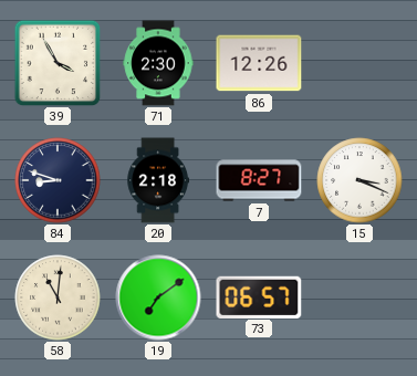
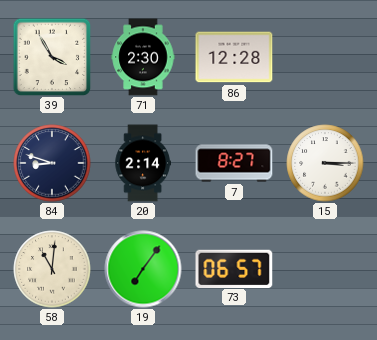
86: 12:26 -> 12:28 (234, 57)
20: 2:18 -> 2:14 (142, 163)
15: 3:19 -> 3:15 (325, 163)
19: 7:09 -> 7:06 (143, 269)
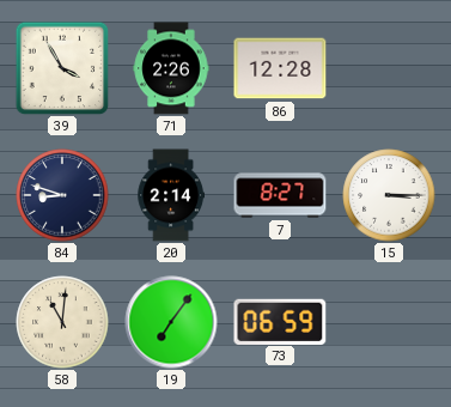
71: 2:30 -> 2:26 (171, 68)
73: 06:57 -> 06:59 (280, 321)
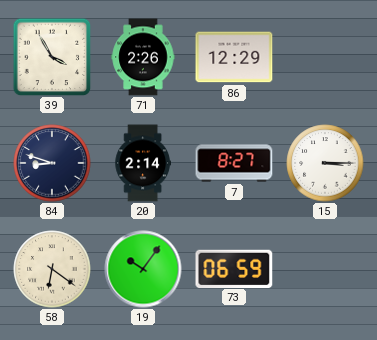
86: 12:28 -> 12:29 (234, 57)
58: 11:01 -> 6:21 (52, 269)
19: 7:06 -> 10:06 (143, 269)
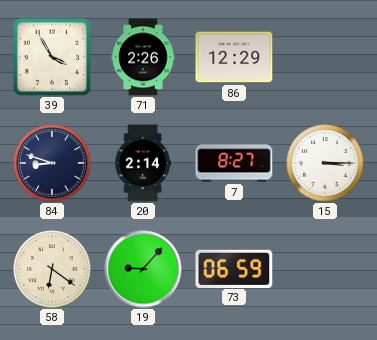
19: 10:06 -> 9:07 (143, 269)
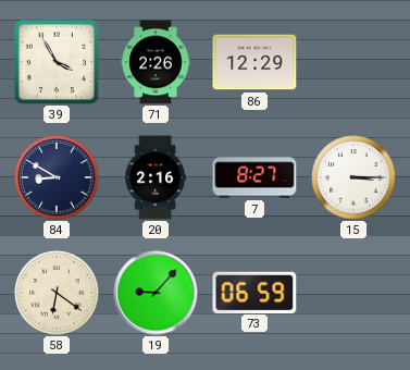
84: 8:48 -> 8:50 (57, 177)
20: 2:14 -> 2:16 (154, 177)
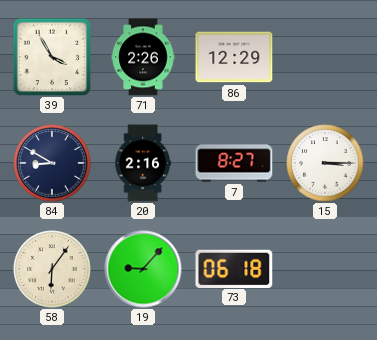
58: 6:21 -> 6:06 (52, 269)
73: 06:59 -> 06:18 (234, 268)
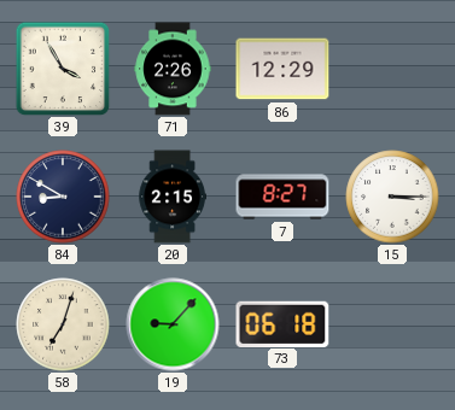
20: 2:16 -> 2:15 (171, 197)
58: 6:06 -> 7:03 (63, 324)
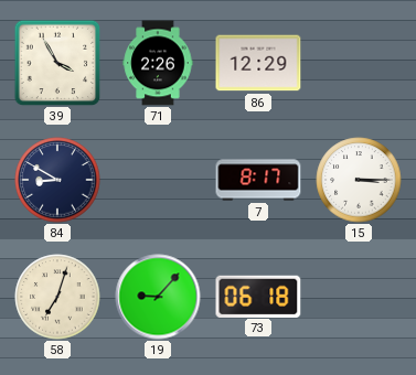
20: 2:15 -> none (171, 197)
7: 8:27 -> 8:17 (258, 180)
